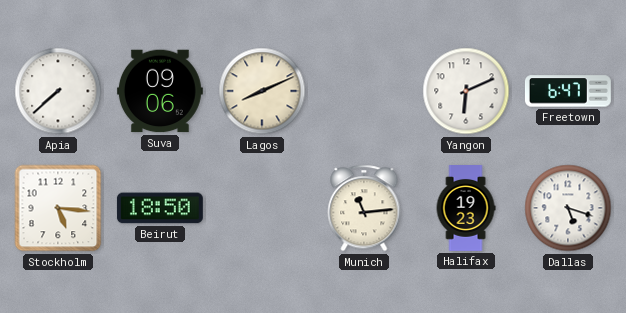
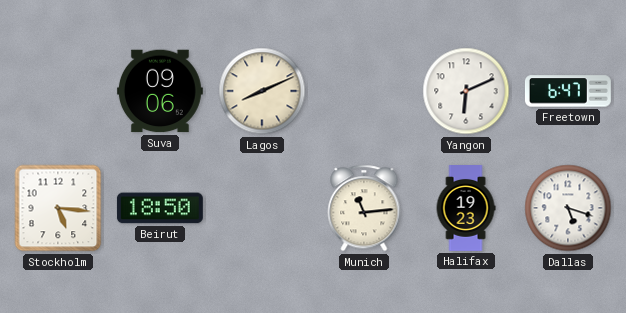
Apia: 7:38 -> none (58, 91)
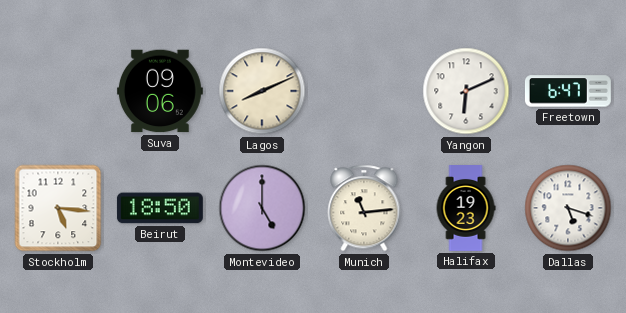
Montevideo: none -> 5:00 (262, 208)
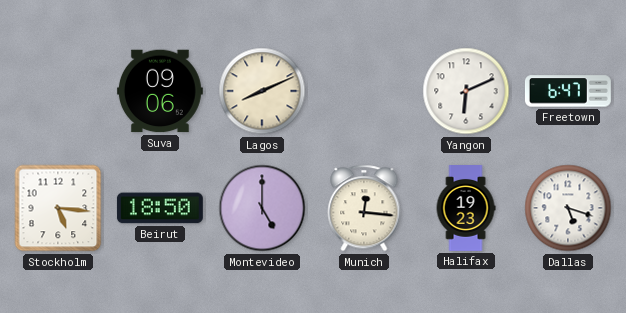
Munich: 11:14 -> 12:16 (364, 208)
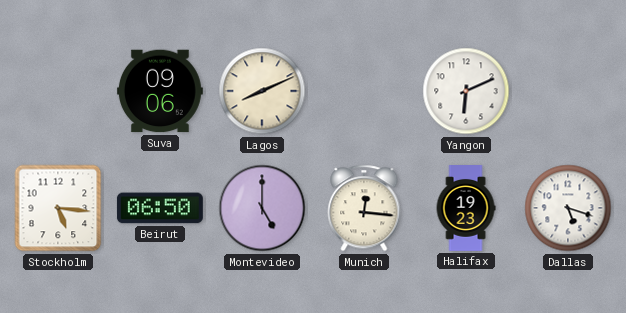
Freetown: 6:47 -> none (568, 91)
Beirut: 18:50 -> 06:50 (160, 208)
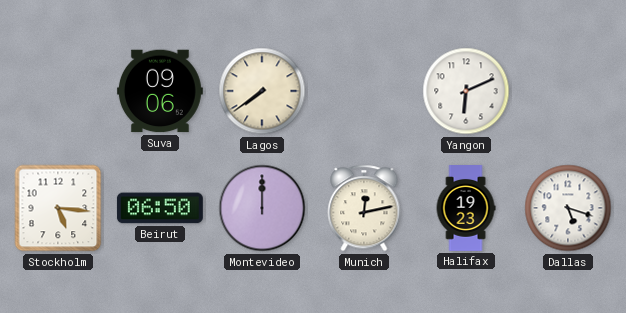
Lagos: 8:11 -> 7:39 (262, 91)
Montevideo: 5:00 -> 12:00 (262, 208)
Munich: 12:16 -> 12:13 (364, 208)
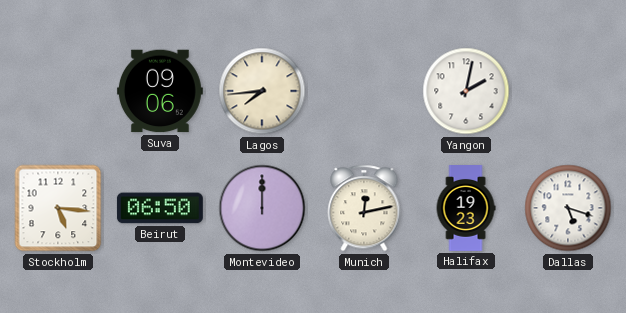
Lagos: 7:39 -> 7:44 (262, 91)
Yangon: 6:11 -> 2:02 (466, 91)
